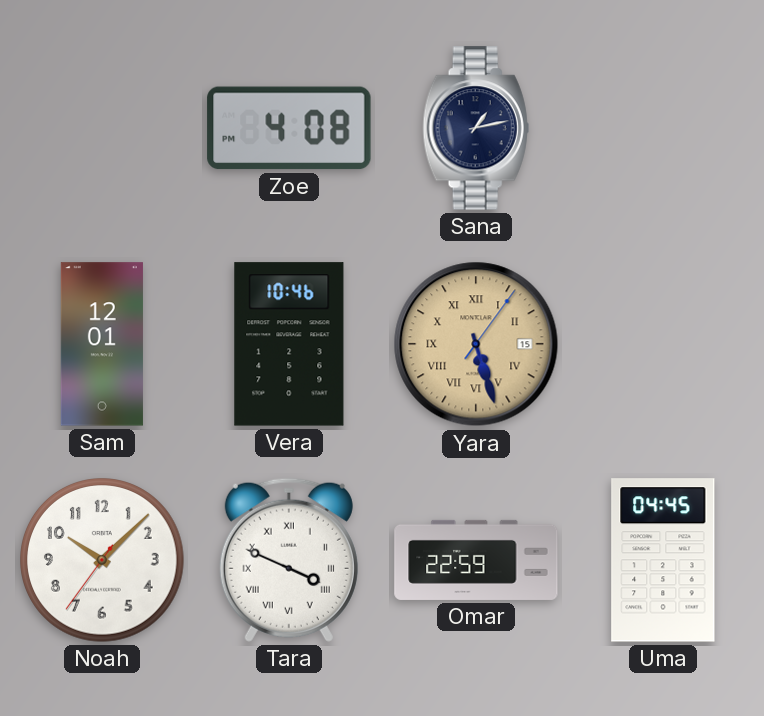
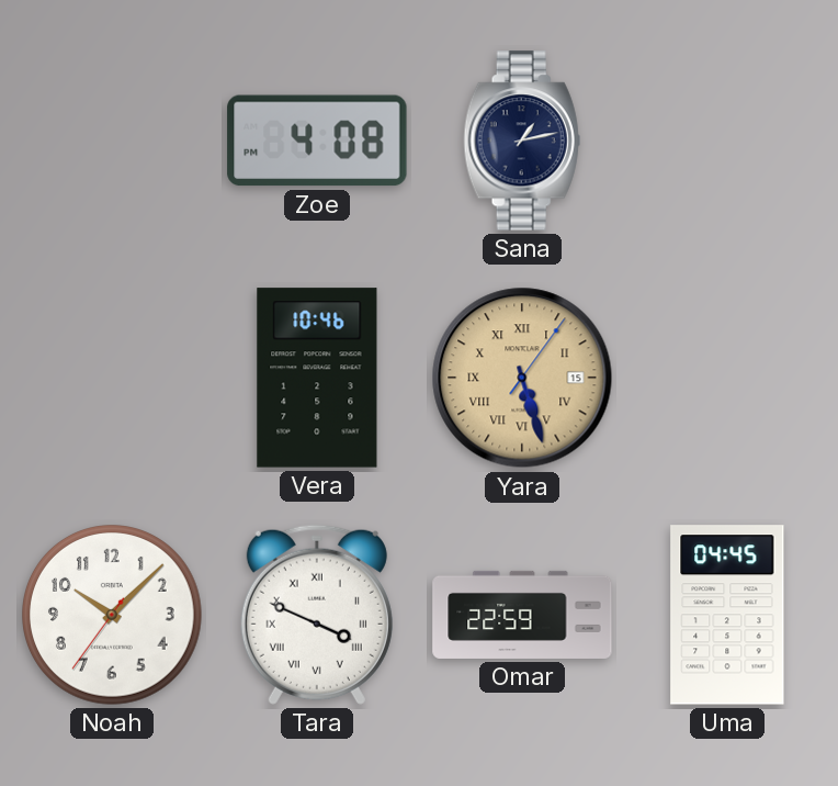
Sam: 12:01 -> none (102, 344)
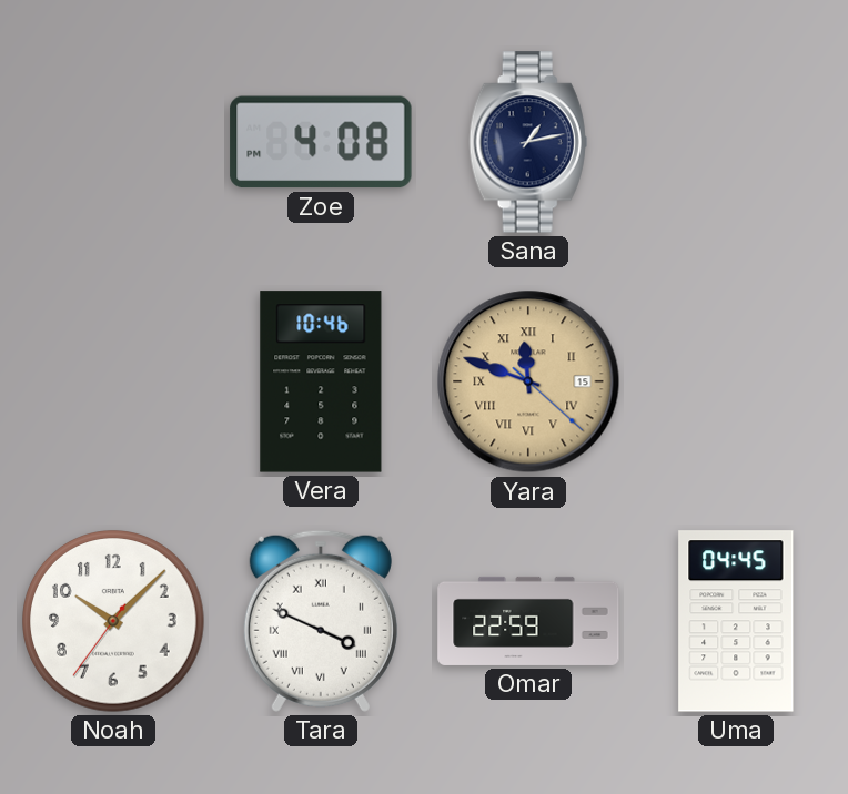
Yara: 5:27 -> 11:48 (528, 381)
